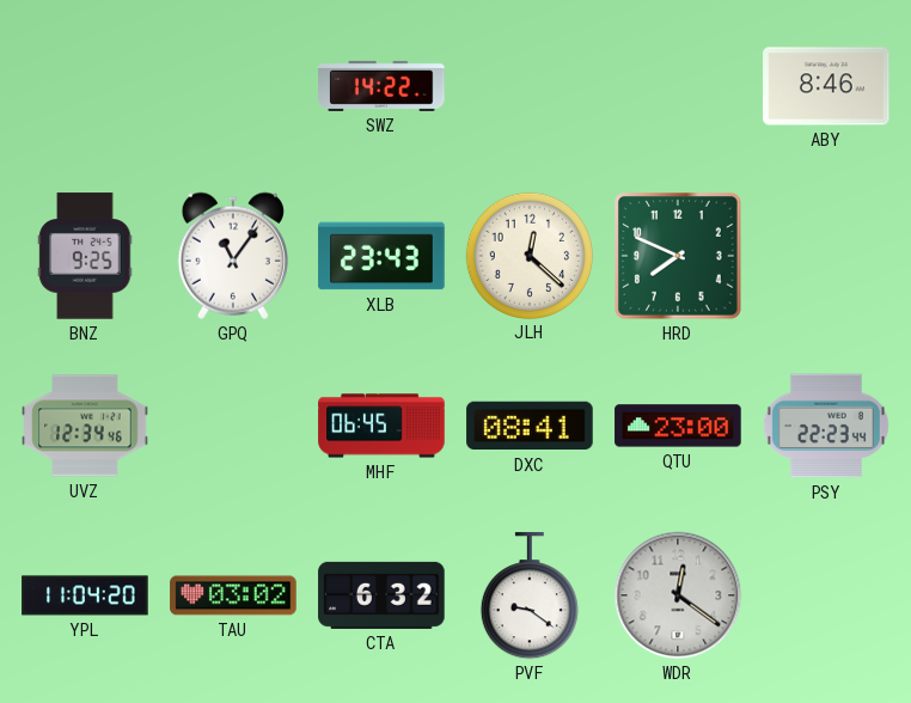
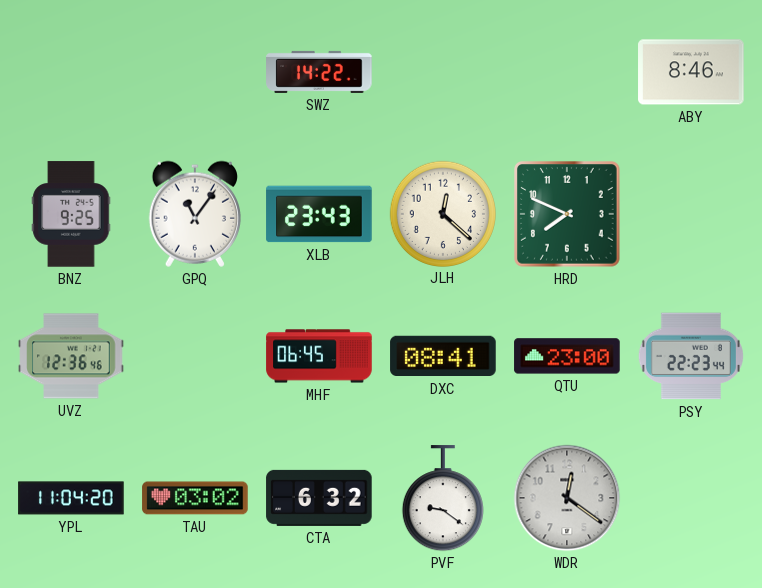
UVZ: 12:34 -> 12:36 (71, 356)
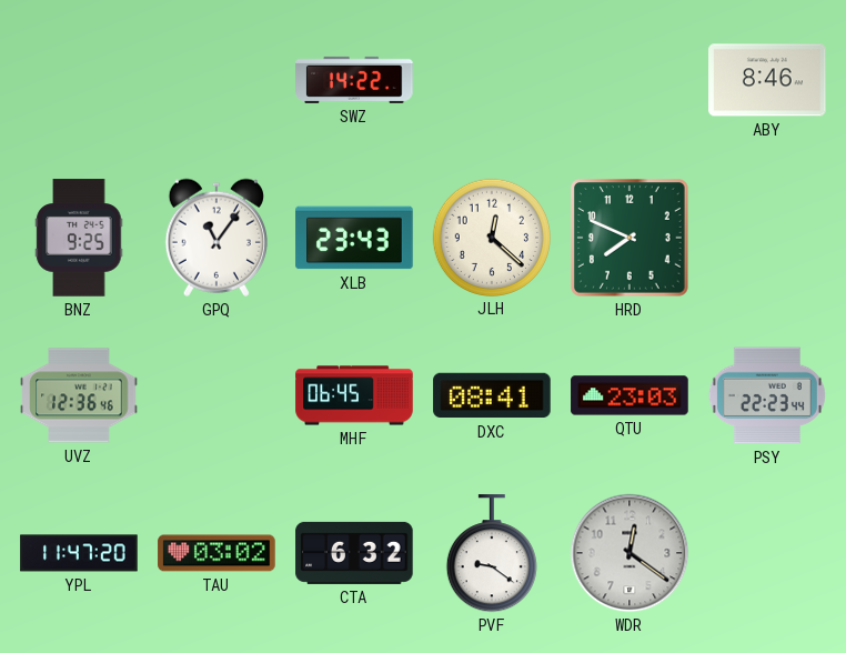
QTU: 23:00 -> 23:03 (630, 395)
YPL: 11:04 -> 11:47 (79, 553)
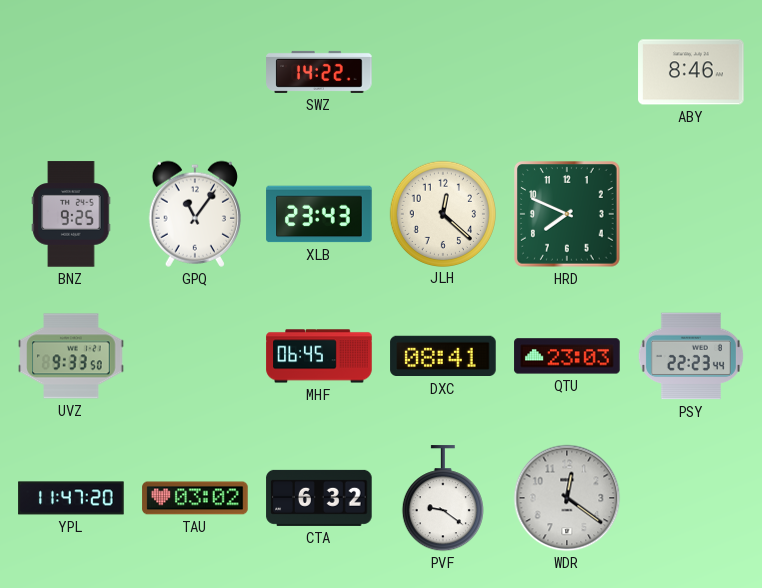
UVZ: 12:36 -> 9:33 (71, 356)
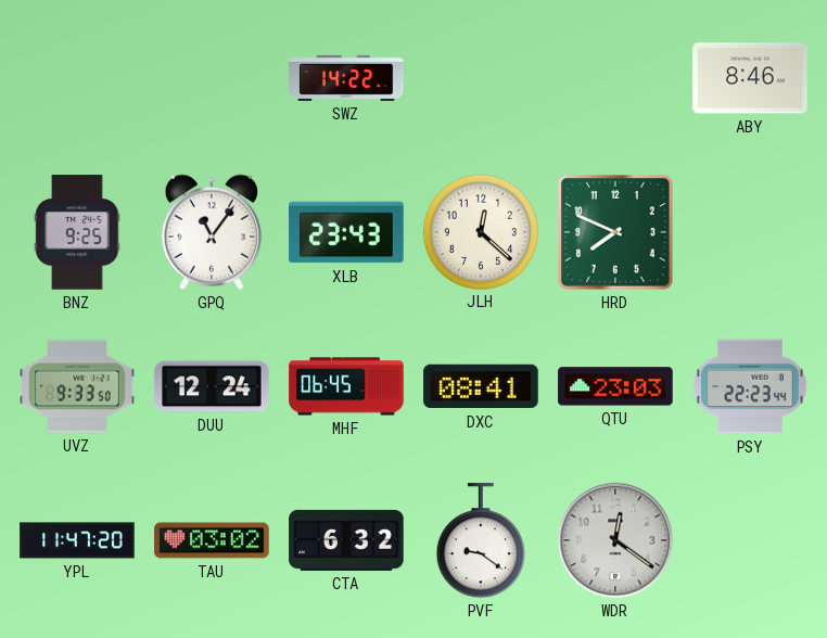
DUU: none -> 12:24 (212, 386)
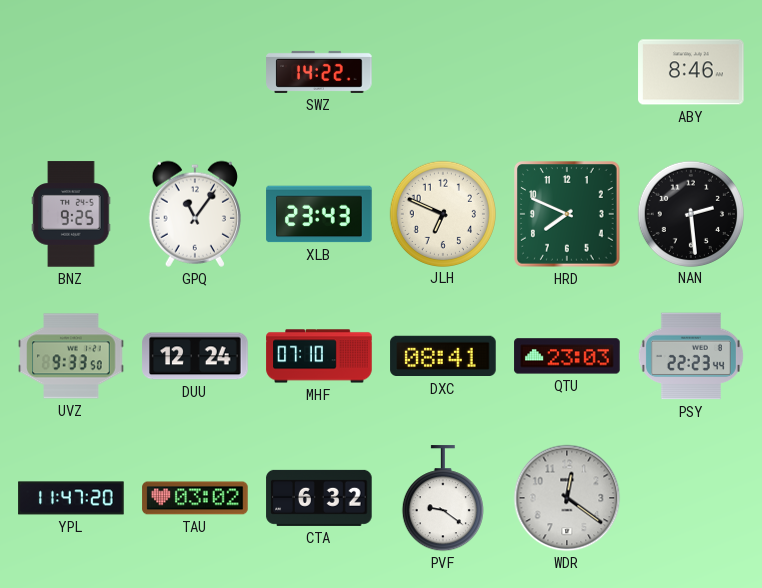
JLH: 12:22 -> 6:49 (442, 213)
NAN: none -> 2:29 (690, 213)
MHF: 06:45 -> 07:10 (319, 356)
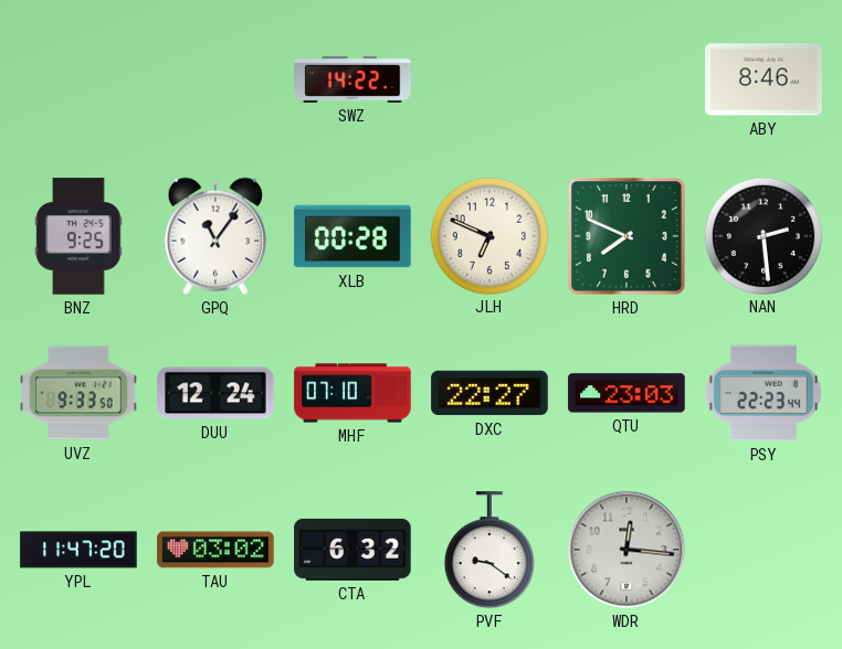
XLB: 23:43 -> 00:28 (352, 236)
DXC: 08:41 -> 22:27 (490, 393)
WDR: 12:21 -> 12:16 (627, 550)
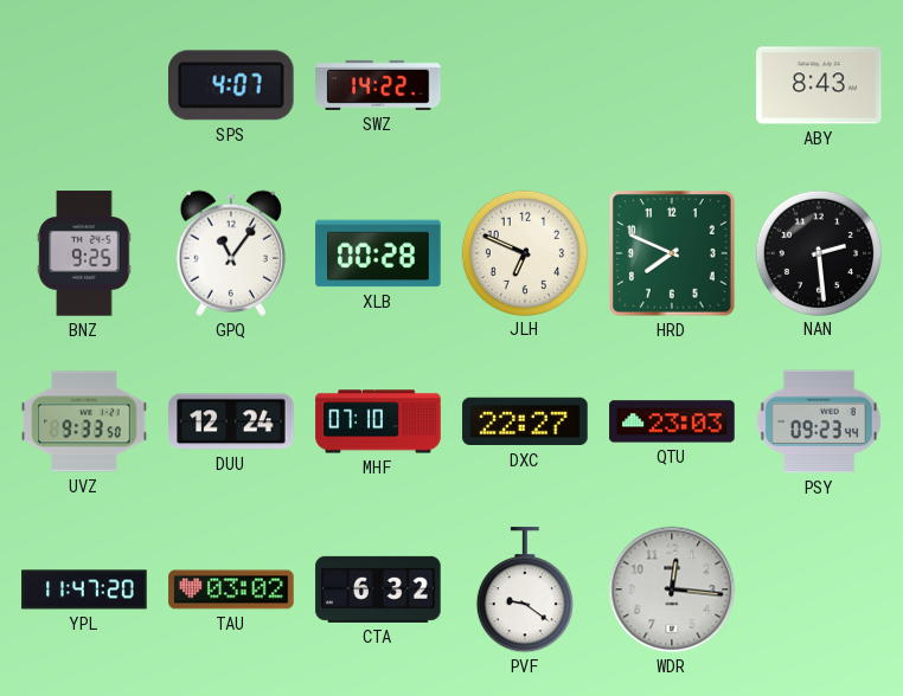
SPS: none -> 4:07 (231, 85)
ABY: 8:46 -> 8:43 (819, 85)
PSY: 22:23 -> 09:23 (819, 421)
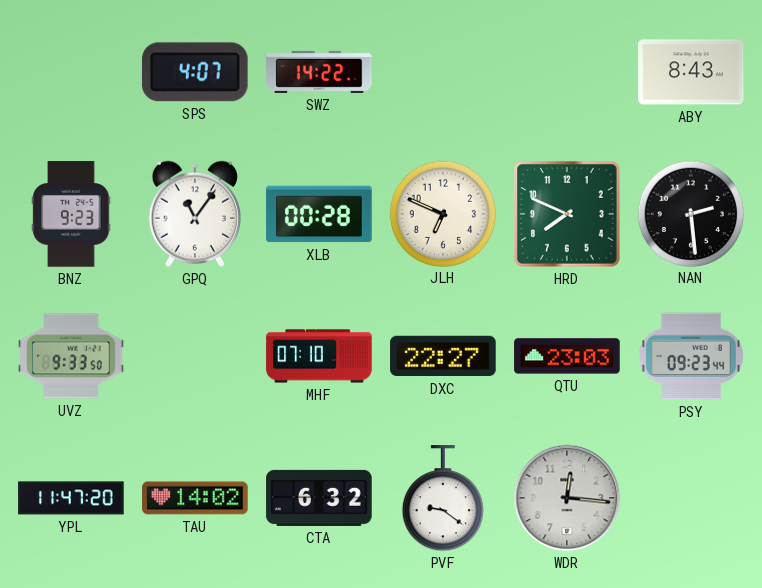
BNZ: 9:25 -> 9:23 (71, 214)
DUU: 12:24 -> none (231, 421)
TAU: 03:02 -> 14:02 (195, 498)
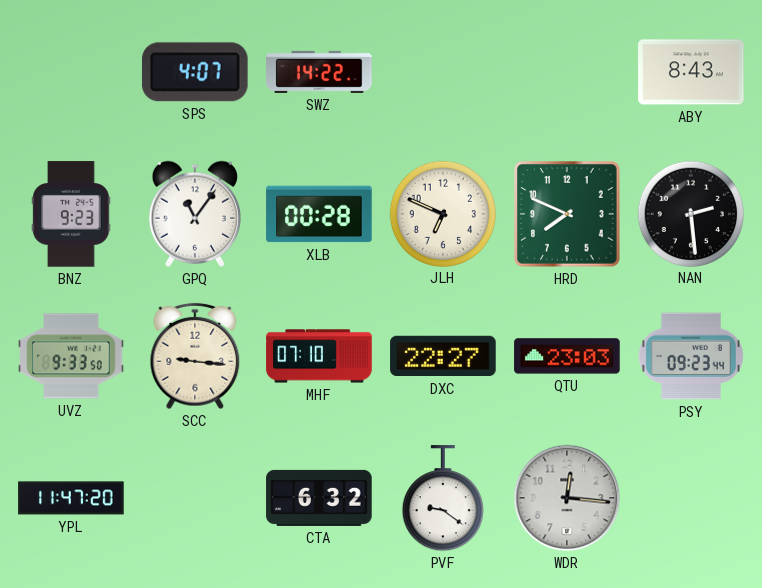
SCC: none -> 9:16 (195, 356)
TAU: 14:02 -> none (195, 498)
